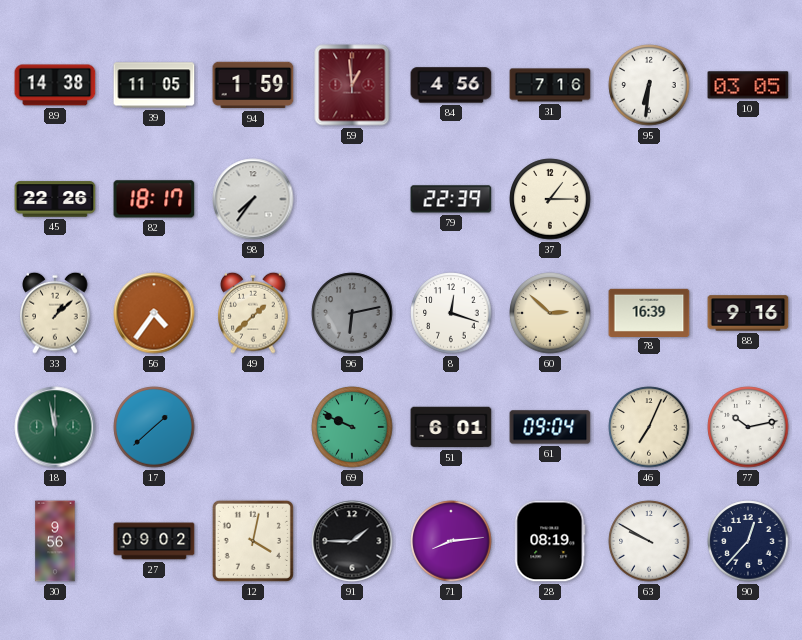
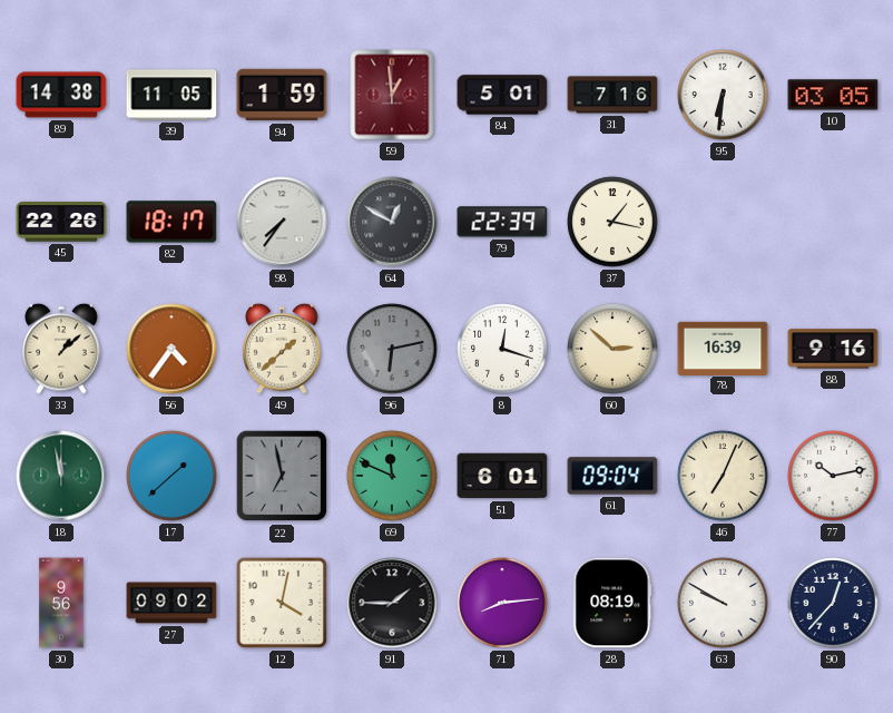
84: 4:56 -> 5:01 (502, 95)
64: none -> 12:50 (392, 222)
37: 1:15 -> 1:17 (612, 222)
22: none -> 6:58 (282, 476)
69: 9:49 -> 11:49 (392, 476)
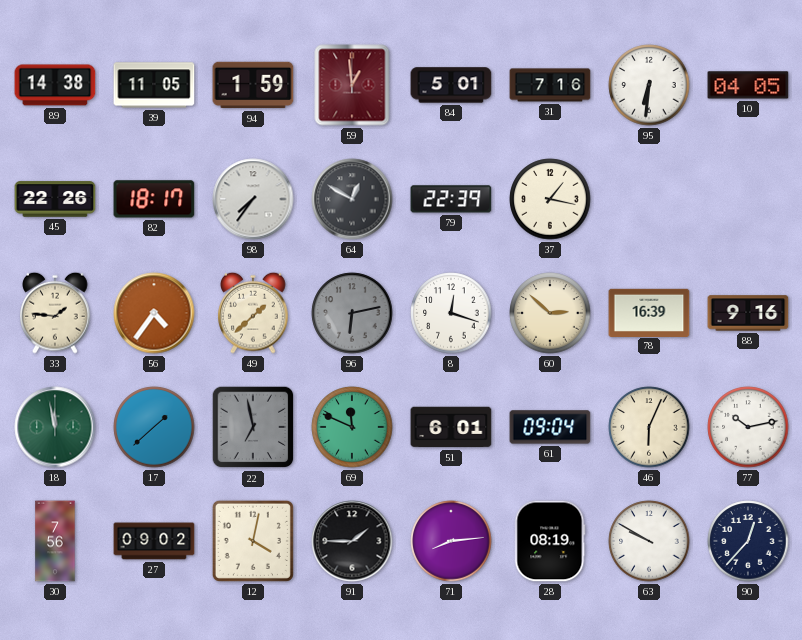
10: 03:05 -> 04:05 (748, 85)
33: 1:08 -> 1:46 (55, 313)
46: 7:04 -> 6:04 (649, 427)
30: 9:56 -> 7:56 (55, 541)
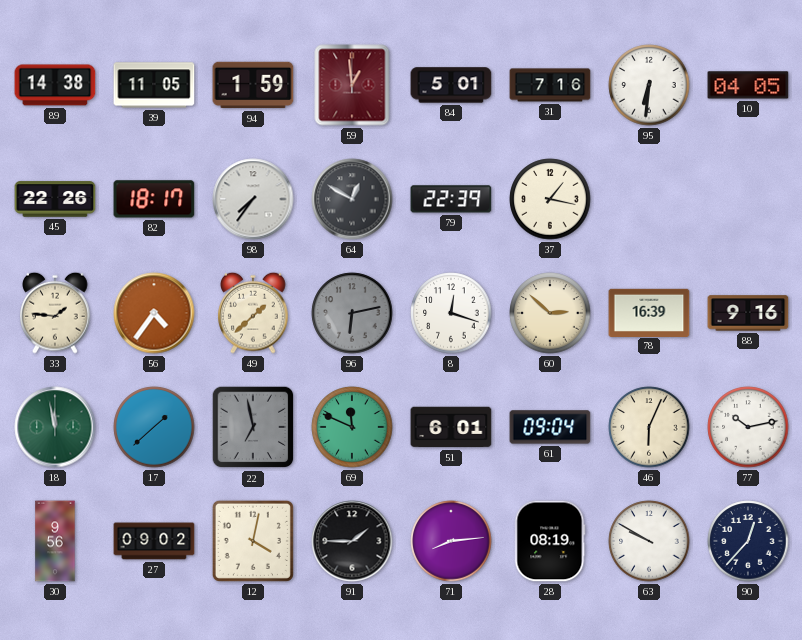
30: 7:56 -> 9:56 (55, 541)
